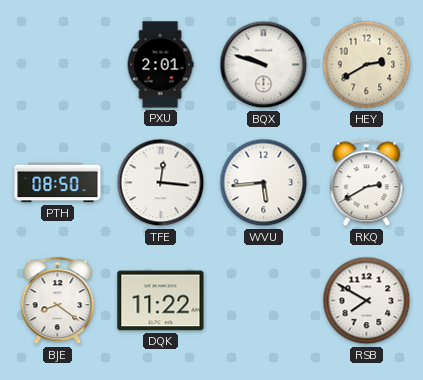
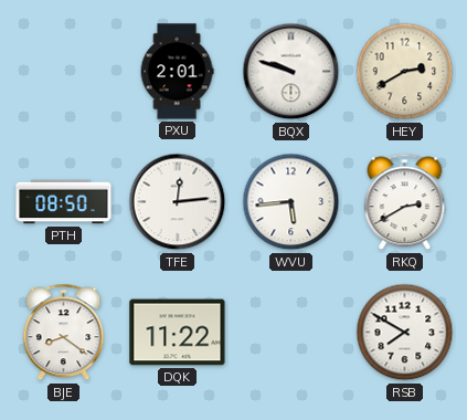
TFE: 12:16 -> 12:14 (178, 202)
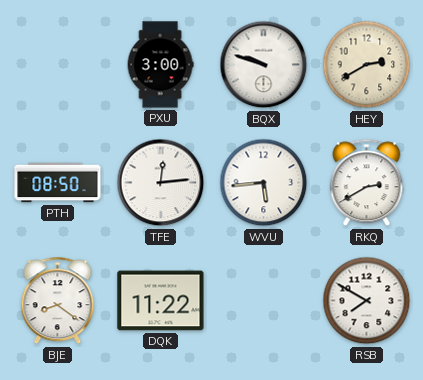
PXU: 2:01 -> 3:00 (160, 65)
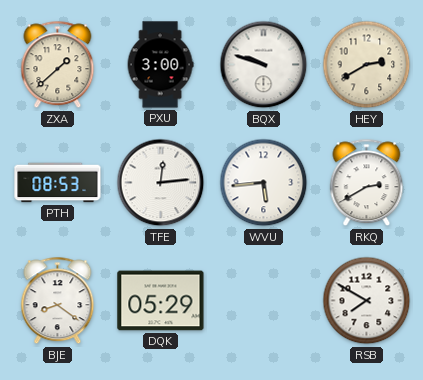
ZXA: none -> 1:38 (58, 65)
PTH: 08:50 -> 08:53 (58, 183)
DQK: 11:22 -> 05:29 (161, 301)
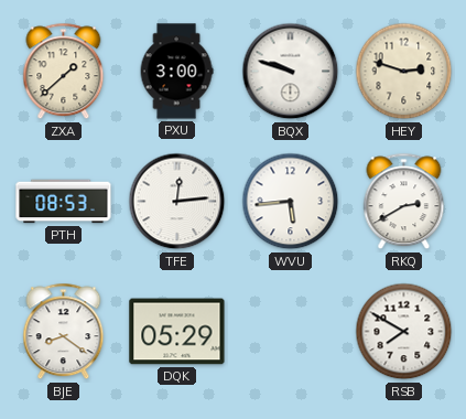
HEY: 2:40 -> 2:48 (404, 72)
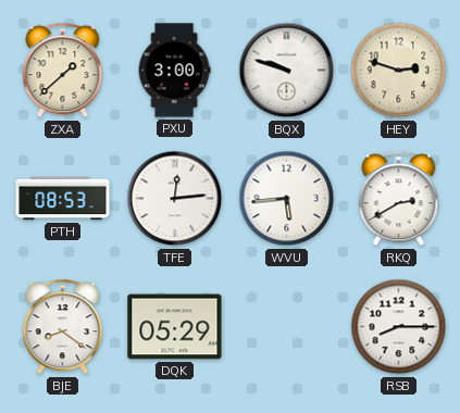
RSB: 7:50 -> 8:15 (399, 327)
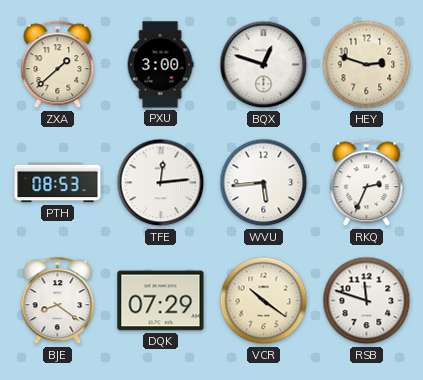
BQX: 9:48 -> 12:48 (264, 65)
RKQ: 2:40 -> 2:34 (367, 183)
DQK: 05:29 -> 07:29 (161, 301)
VCR: none -> 10:21 (264, 301)
RSB: 8:15 -> 11:48 (367, 301)
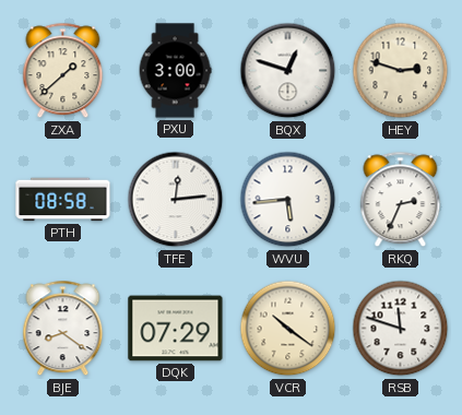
PTH: 08:53 -> 08:58 (63, 200)
